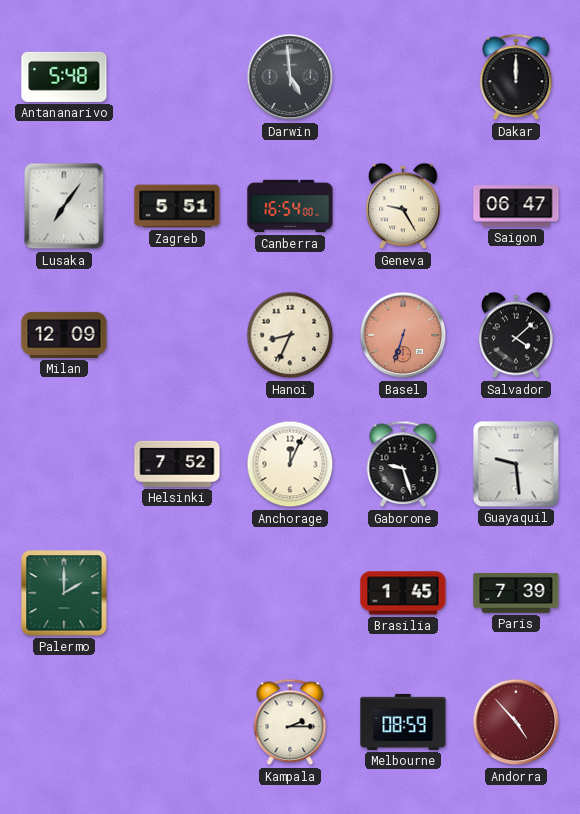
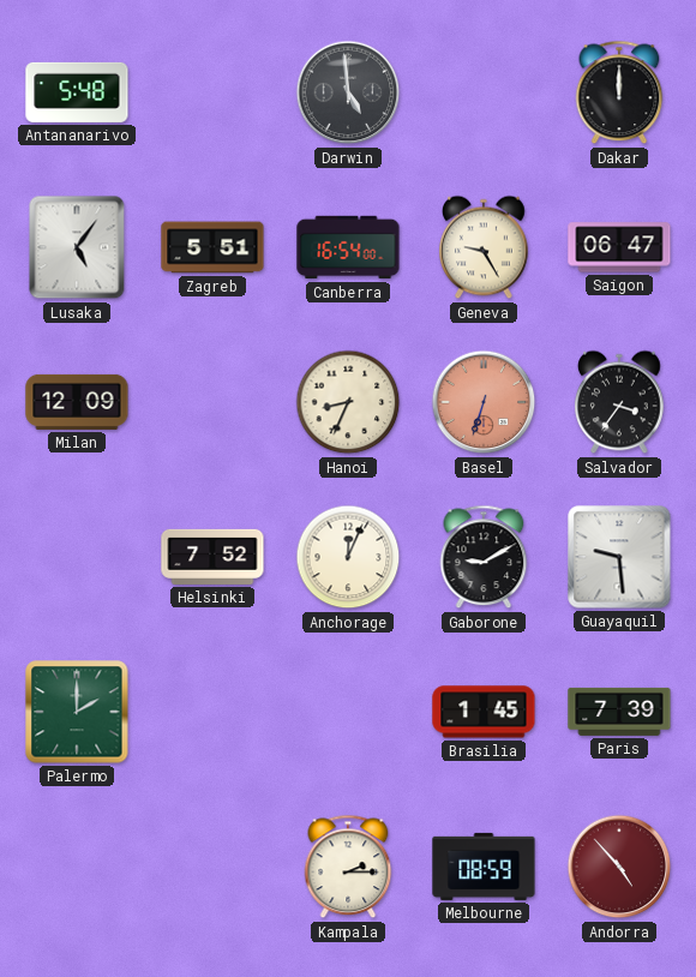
Lusaka: 7:06 -> 5:06 (77, 247)
Salvador: 4:08 -> 3:36 (619, 402)
Gaborone: 9:27 -> 9:10 (484, 557)
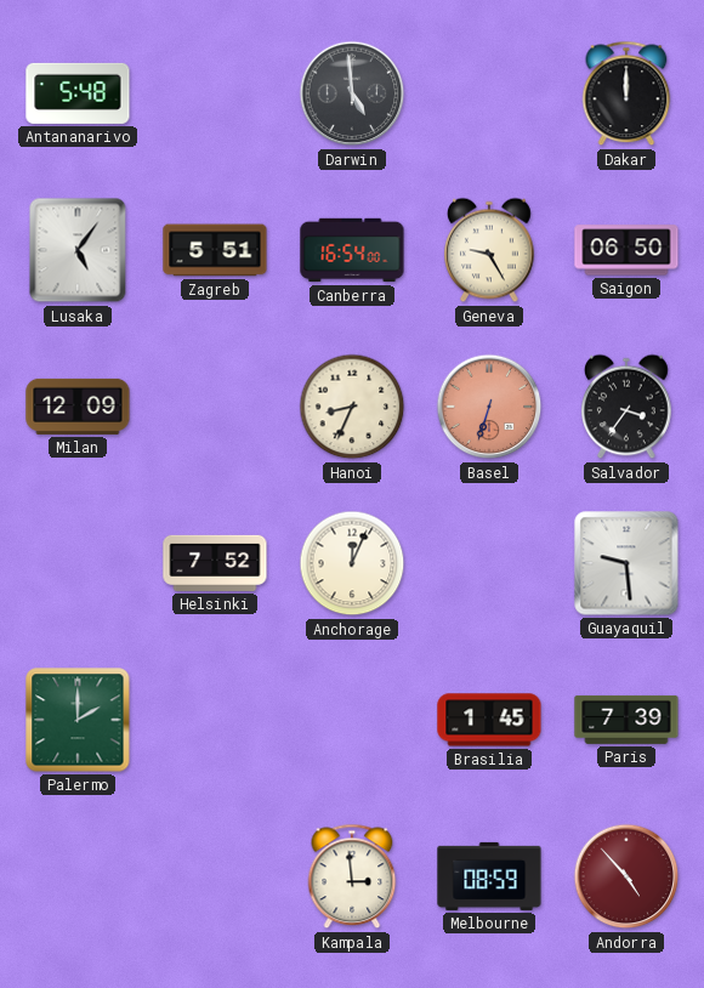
Saigon: 06:47 -> 06:50 (626, 250)
Gaborone: 9:10 -> none (484, 557)
Kampala: 2:15 -> 2:59 (352, 876)
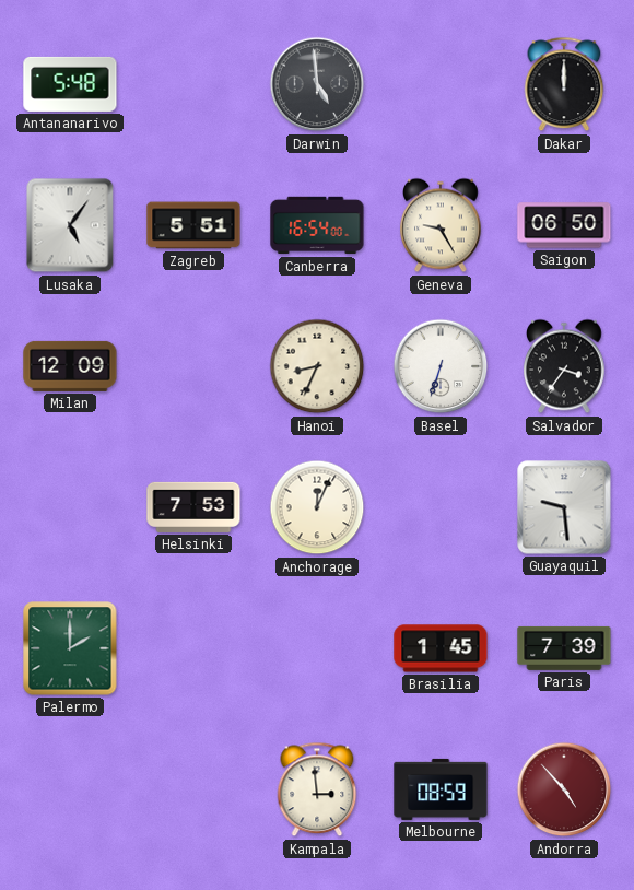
Basel dial: salmon -> white (441, 366)
Helsinki: 7:52 -> 7:53 (193, 507)
